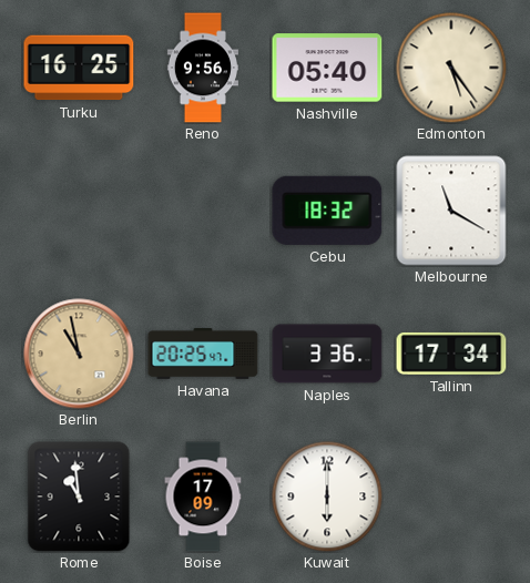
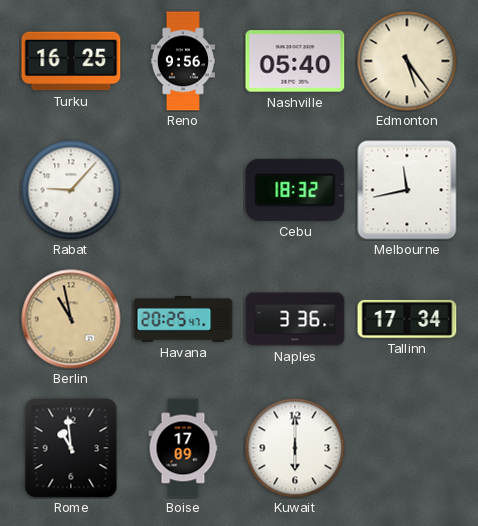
Rabat: none -> 9:07 (71, 190)
Melbourne: 11:20 -> 11:43 (407, 190)
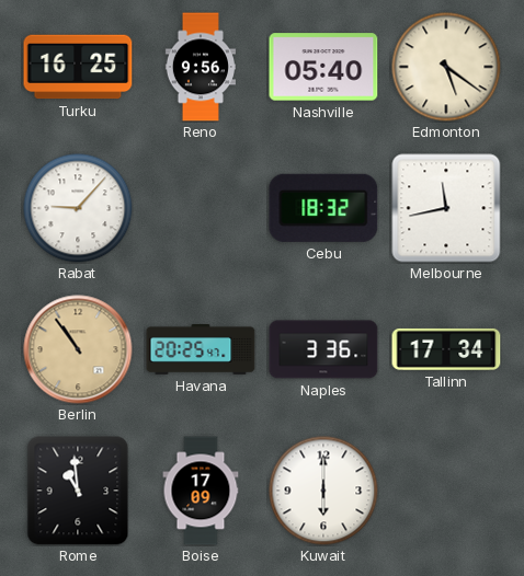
Edmonton: 5:24 -> 5:21 (446, 67)
Berlin: 10:58 -> 10:54 (78, 349)
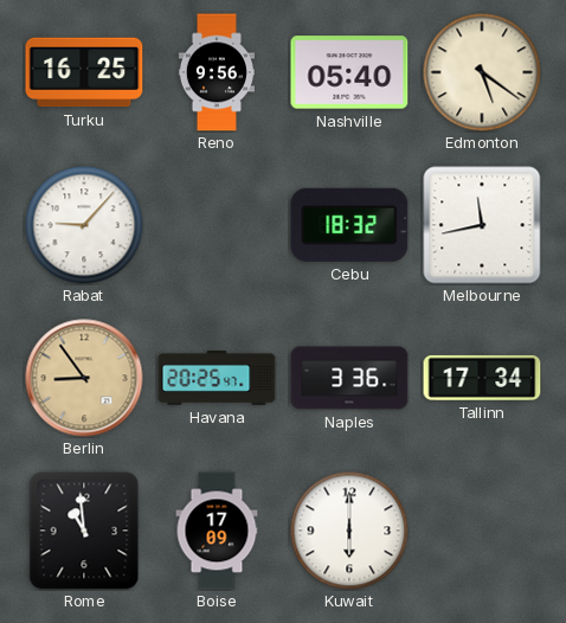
Berlin: 10:54 -> 8:54 (84, 378)
